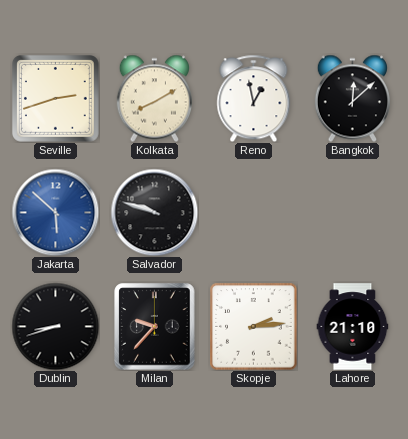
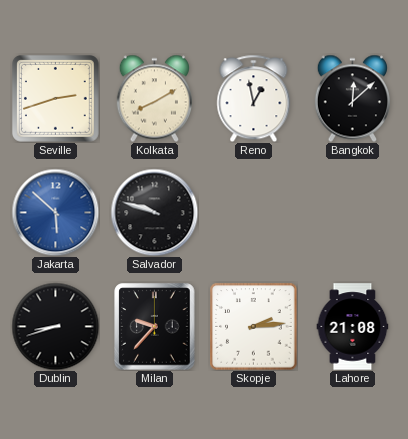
Lahore: 21:10 -> 21:08 (353, 327)
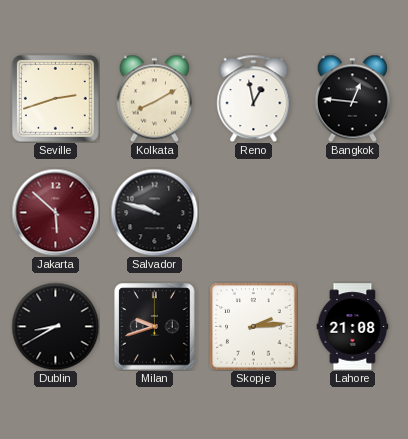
Bangkok: 12:08 -> 12:46 (352, 98)
Jakarta dial: blue -> burgundy (55, 212)
Dublin: 8:42 -> 8:40 (55, 326)
Milan: 9:37 -> 9:42 (155, 327)
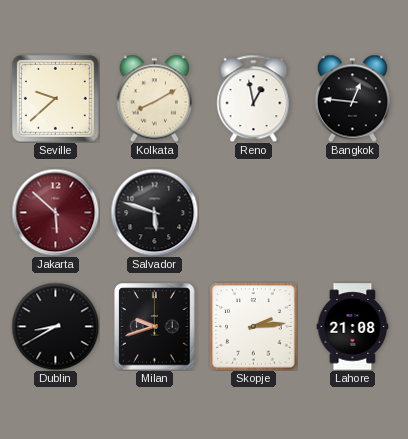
Seville: 2:42 -> 9:38 (55, 98)
Salvador: 9:48 -> 5:48 (154, 212)
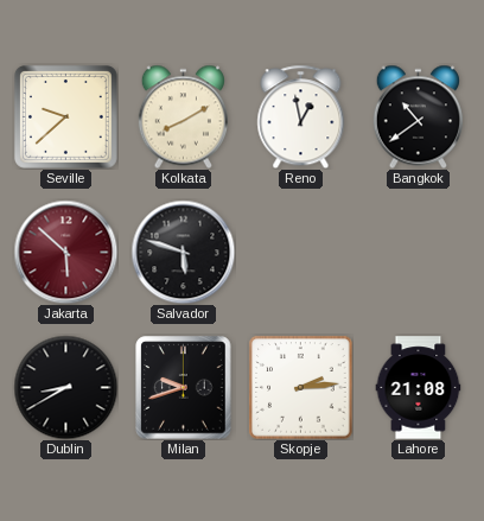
Bangkok: 12:46 -> 10:39 (418, 116)
